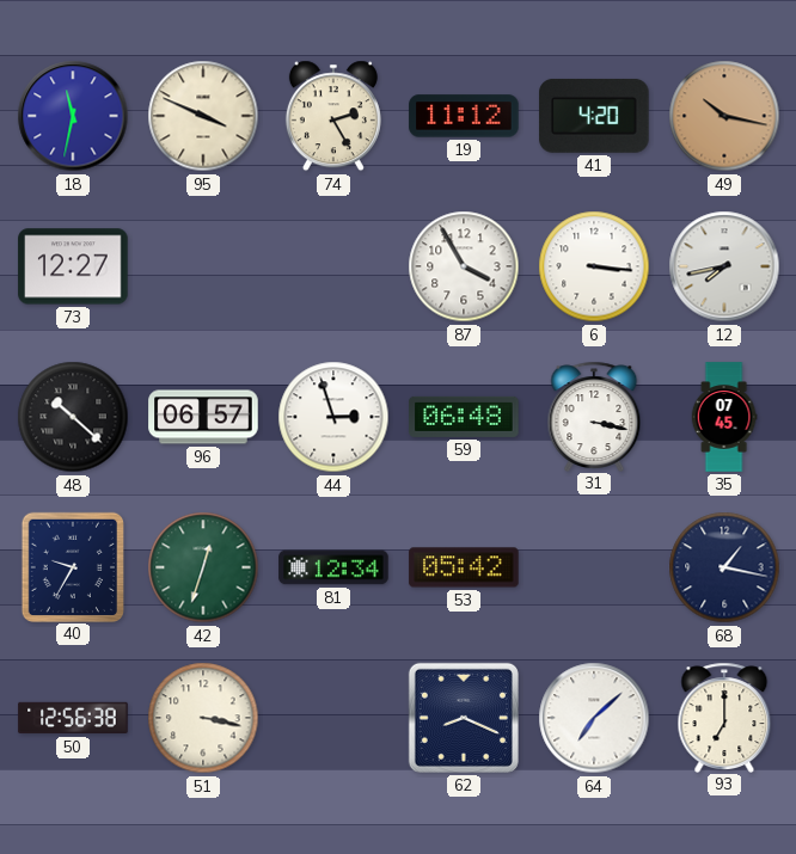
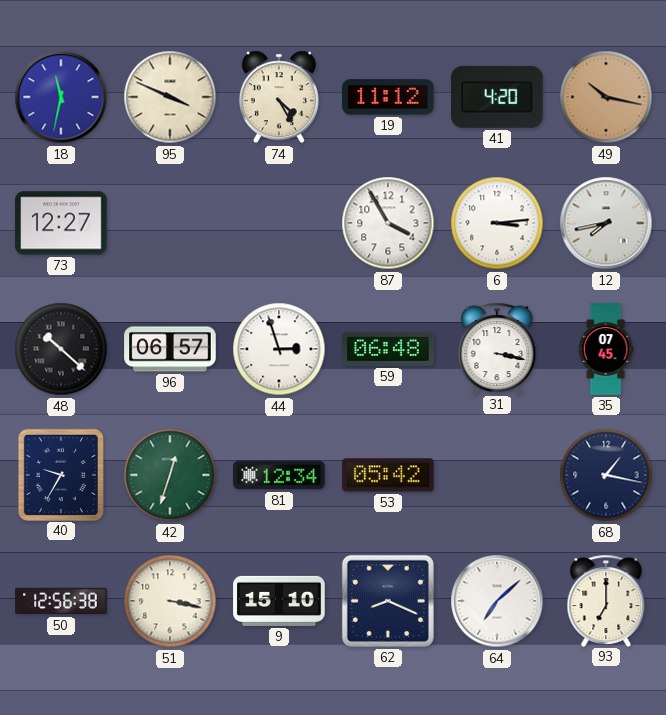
74: 2:25 -> 4:25 (279, 97)
6: 3:16 -> 3:14 (497, 223)
9: none -> 15:10 (279, 601)
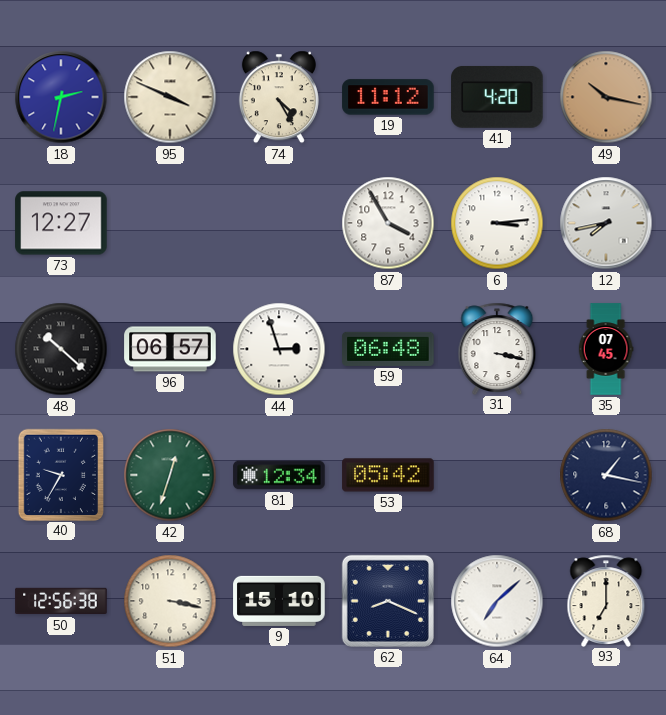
18: 11:32 -> 2:32 (61, 97)
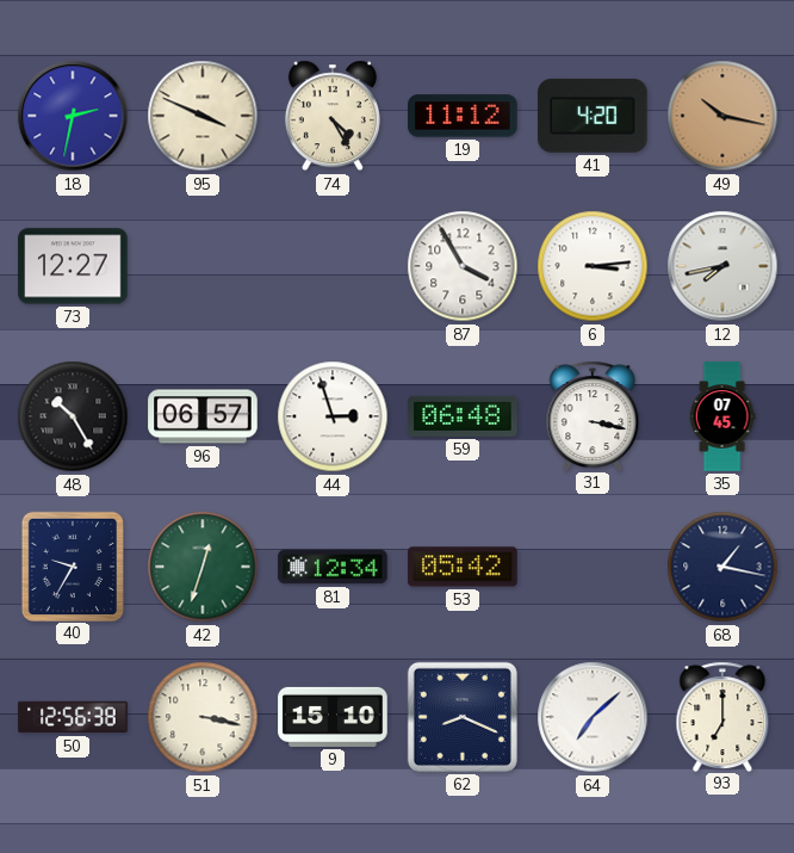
48: 10:22 -> 10:25 (73, 416)
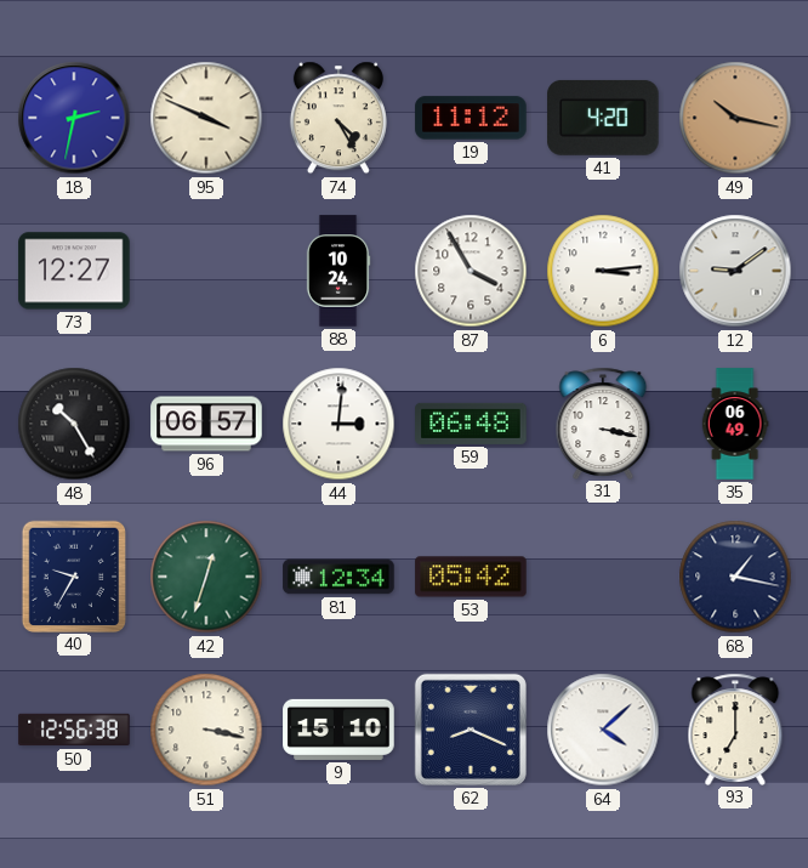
88: none -> 10:24 (338, 271)
12: 7:43 -> 9:09 (735, 271)
44: 2:57 -> 3:01 (338, 424)
35: 07:45 -> 06:49 (735, 424)
64: 7:08 -> 4:08 (603, 730)
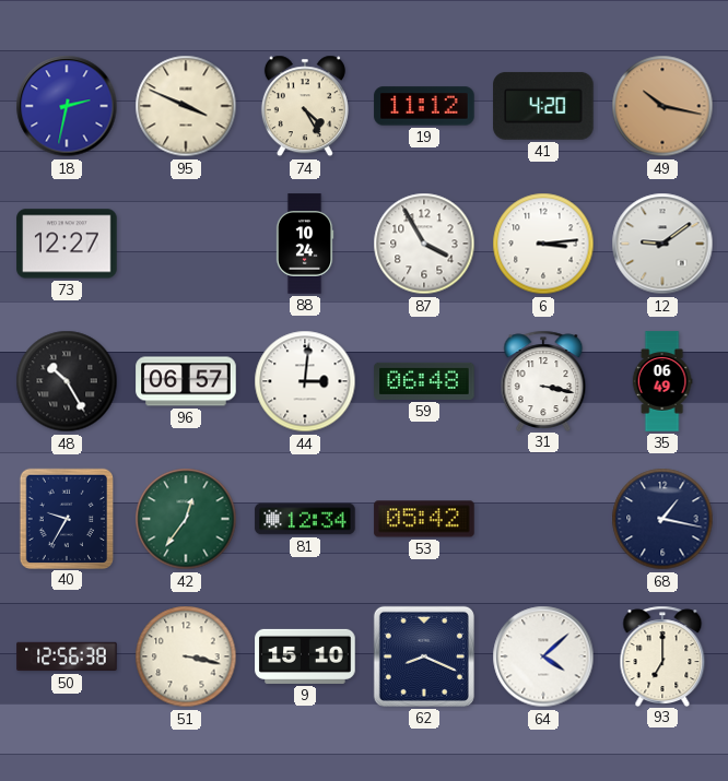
42: 12:33 -> 12:36 (186, 519)
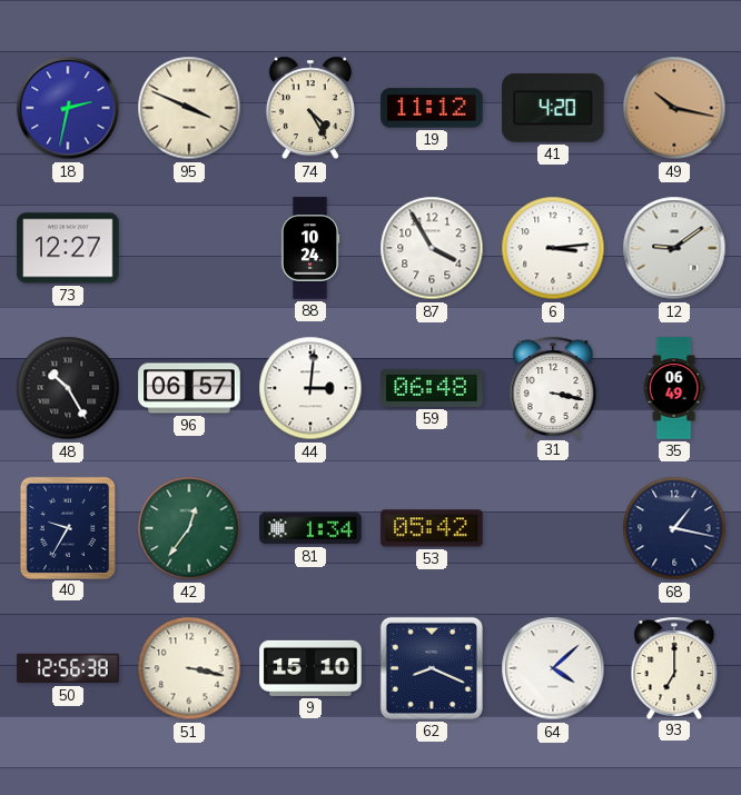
81: 12:34 -> 1:34 (310, 528)
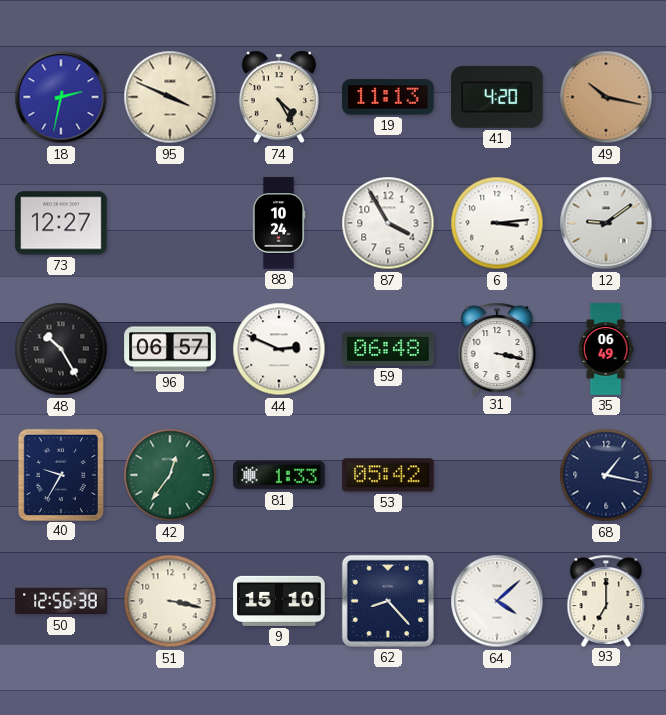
19: 11:12 -> 11:13 (388, 97)
44: 3:01 -> 2:49 (279, 349)
81: 1:34 -> 1:33 (279, 475)
62: 8:19 -> 8:23 (388, 601)
